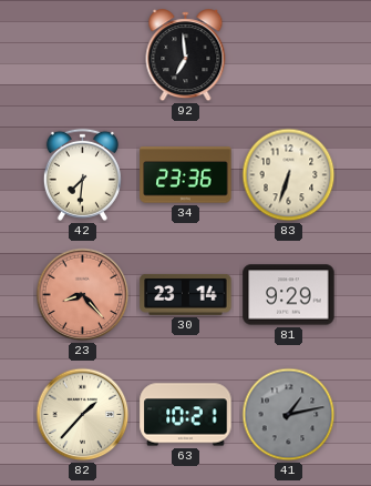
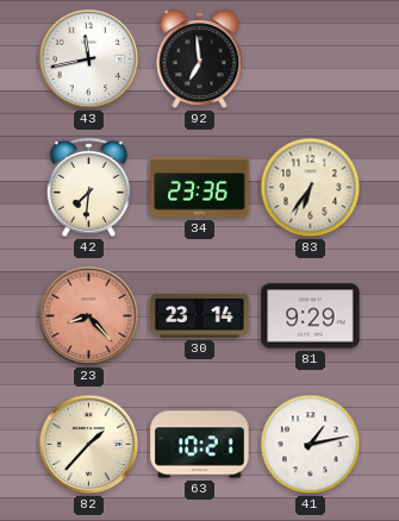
43: none -> 11:43 (89, 59)
83: 6:33 -> 6:36 (311, 188)
41 dial: grey -> white (311, 445)
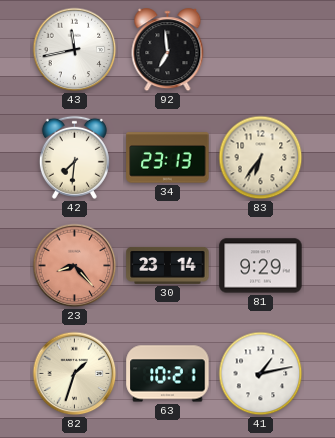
34: 23:36 -> 23:13 (168, 158)
82: 1:37 -> 1:33 (75, 374)
